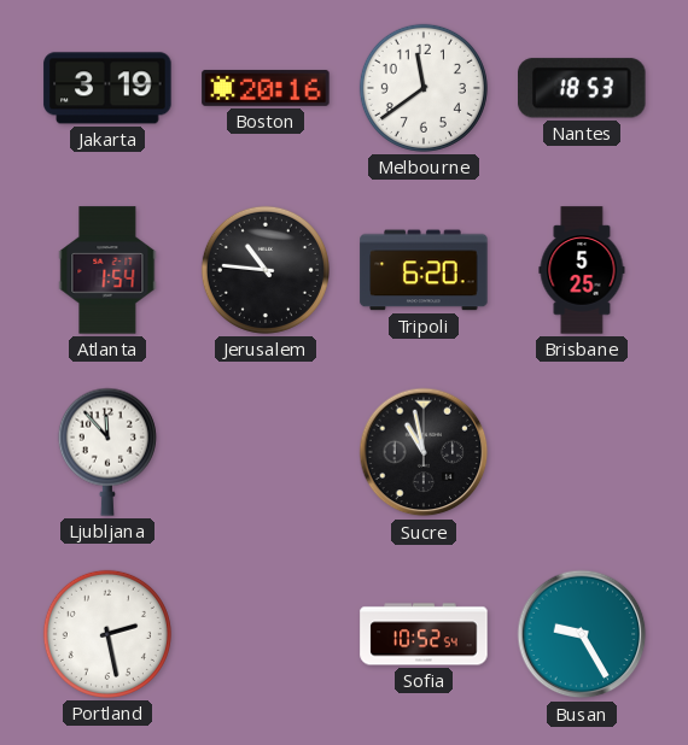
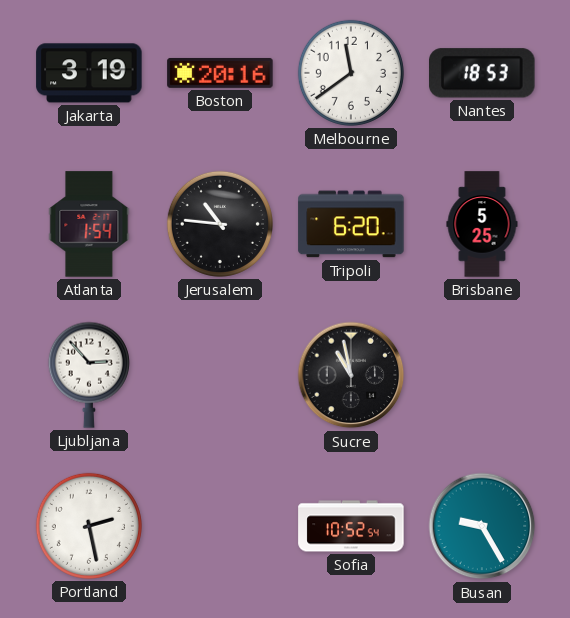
Ljubljana: 11:53 -> 2:53 (89, 375)
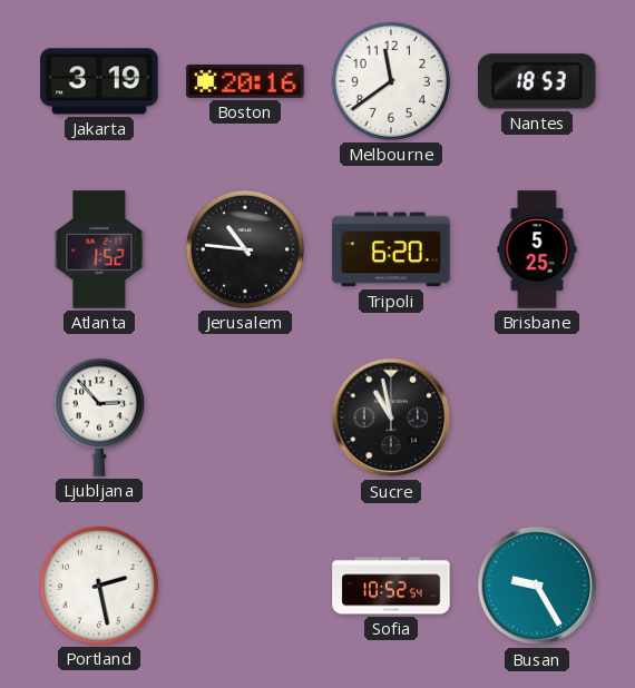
Atlanta: 1:54 -> 1:52 (99, 249)
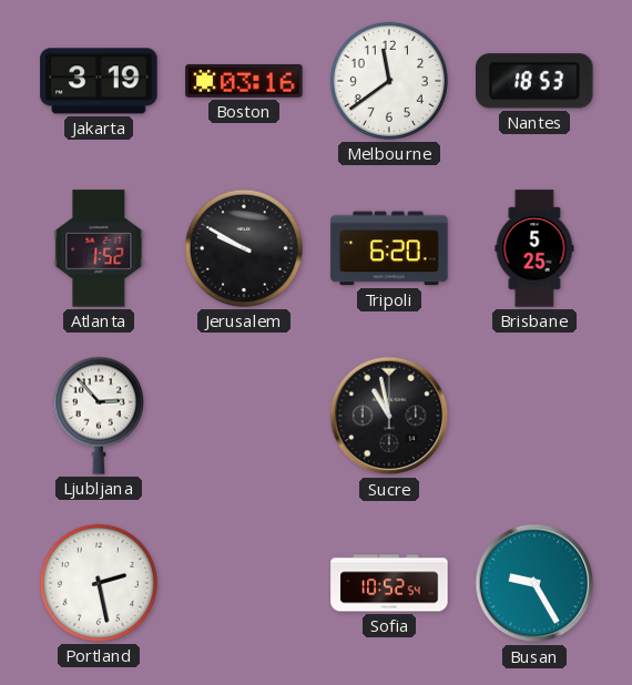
Boston: 20:16 -> 03:16 (244, 81)
Jerusalem: 10:46 -> 9:50 (244, 248)
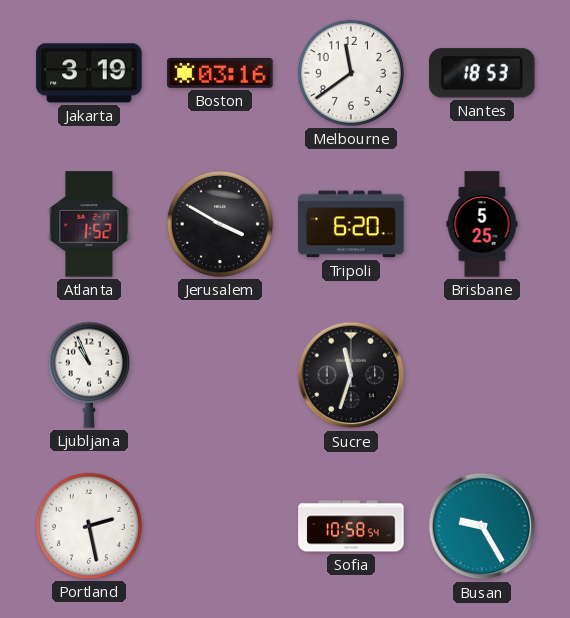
Jerusalem: 9:50 -> 3:50 (220, 224)
Ljubljana: 2:53 -> 10:56 (89, 375)
Sucre: 10:58 -> 11:33 (351, 375)
Sofia: 10:52 -> 10:58 (351, 526)
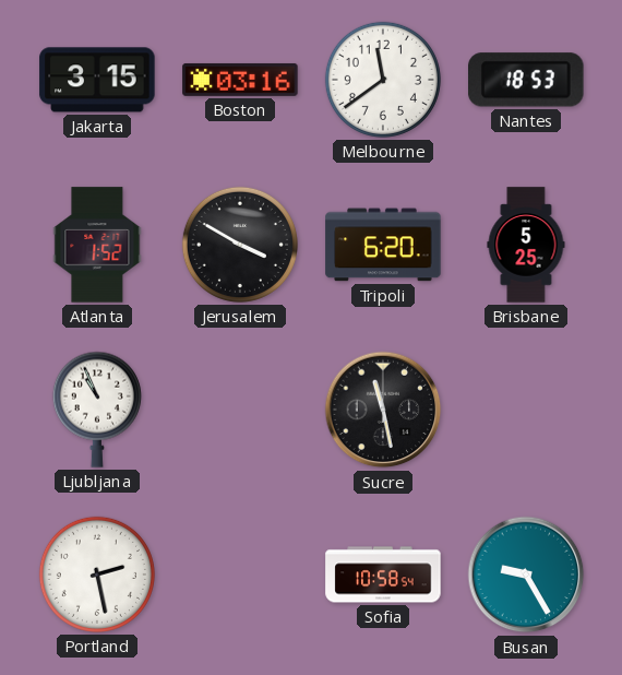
Jakarta: 3:19 -> 3:15 (97, 80)
Sucre: 11:33 -> 11:28 (383, 410)
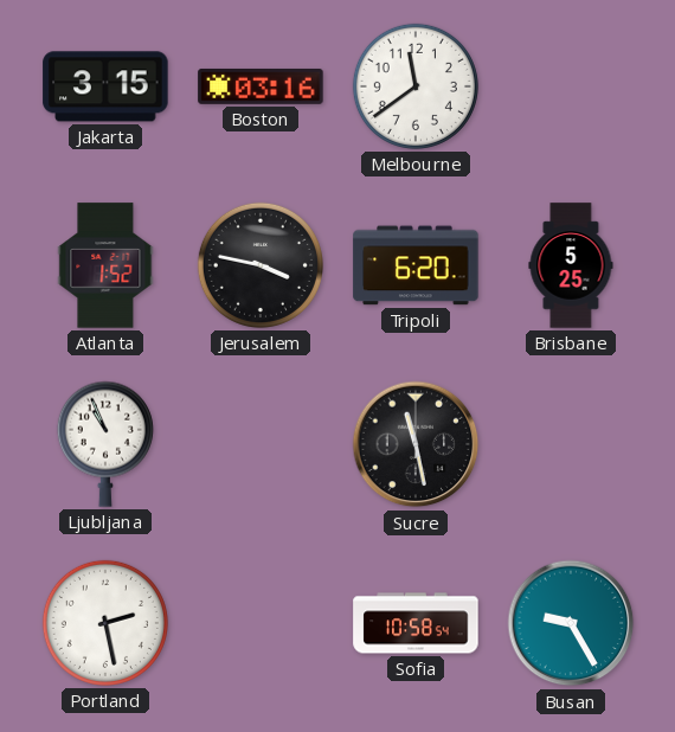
Nantes: 18:53 -> none (526, 80)
Jerusalem: 3:50 -> 3:47 (261, 265)
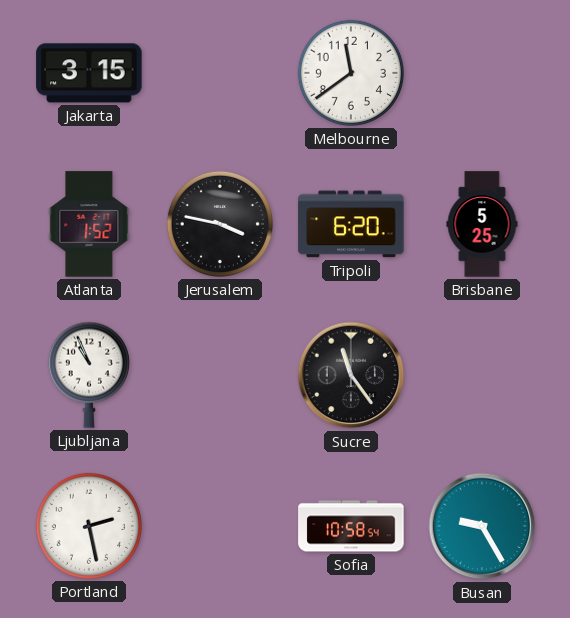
Boston: 03:16 -> none (261, 86)
Sucre: 11:28 -> 11:24 (351, 375)
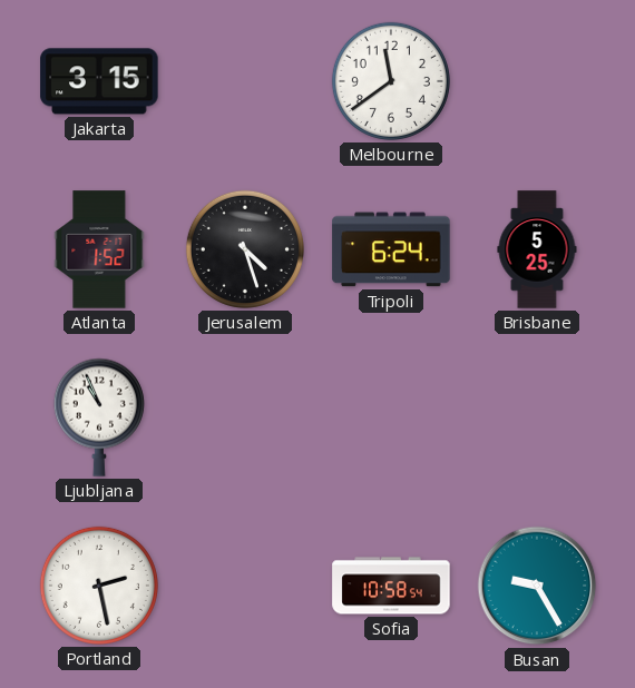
Jerusalem: 3:47 -> 4:27 (245, 249)
Tripoli: 6:20 -> 6:24 (391, 249)
Sucre: 11:24 -> none (351, 375)
